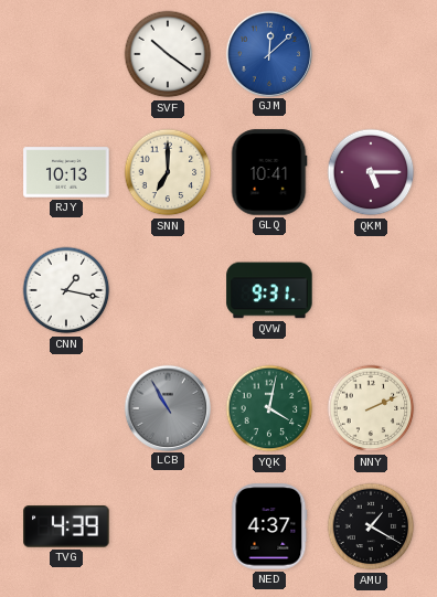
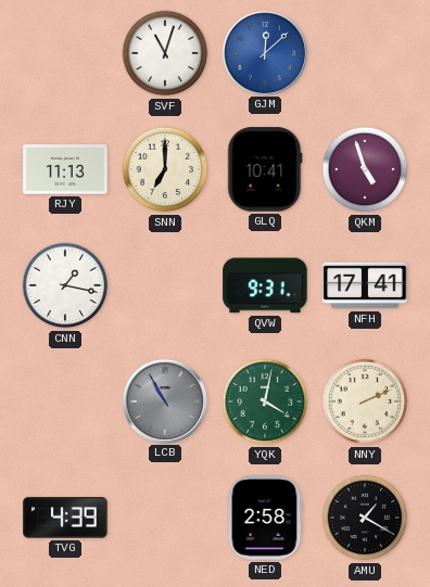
SVF: 10:21 -> 11:03 (165, 53)
RJY: 10:13 -> 11:13 (65, 169)
QKM: 5:15 -> 4:57 (365, 169)
NFH: none -> 17:41 (365, 285)
NED: 4:37 -> 2:58 (265, 518)
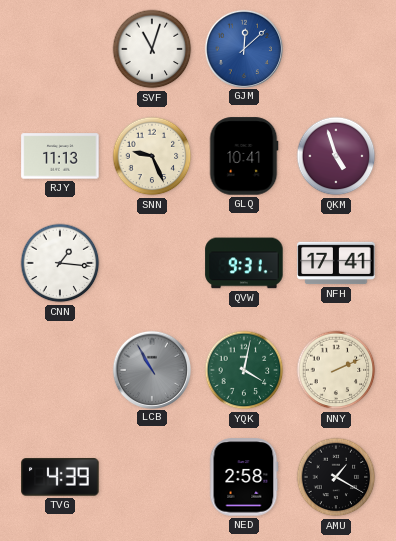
SNN: 7:00 -> 9:26 (152, 156)
CNN: 1:17 -> 1:16 (60, 263)
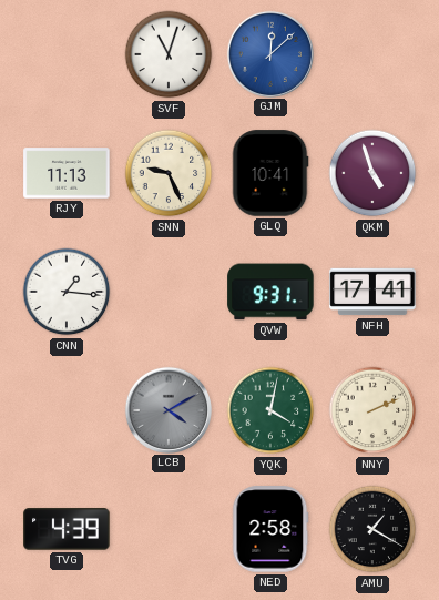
LCB: 10:55 -> 4:10 (167, 409)
